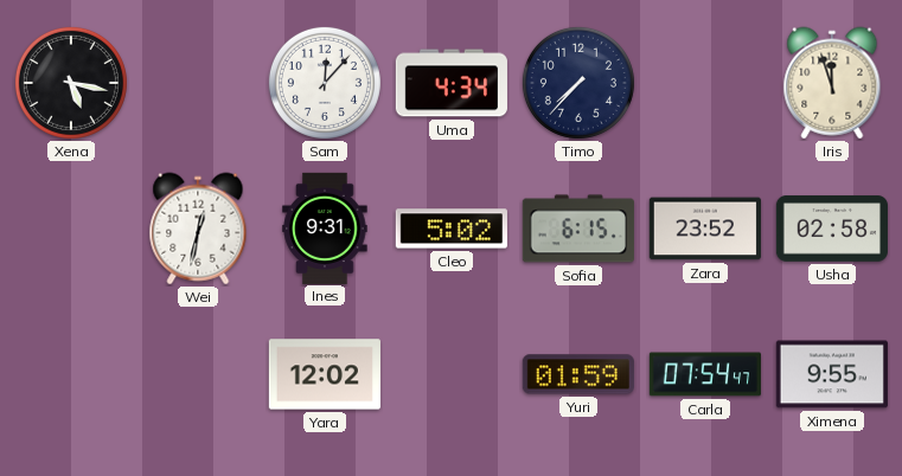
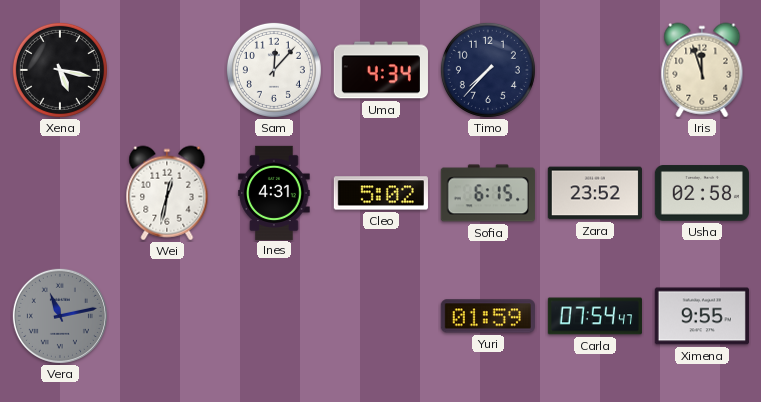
Ines: 9:31 -> 4:31 (274, 192)
Vera: none -> 11:13 (60, 316)
Yara: 12:02 -> none (325, 374)
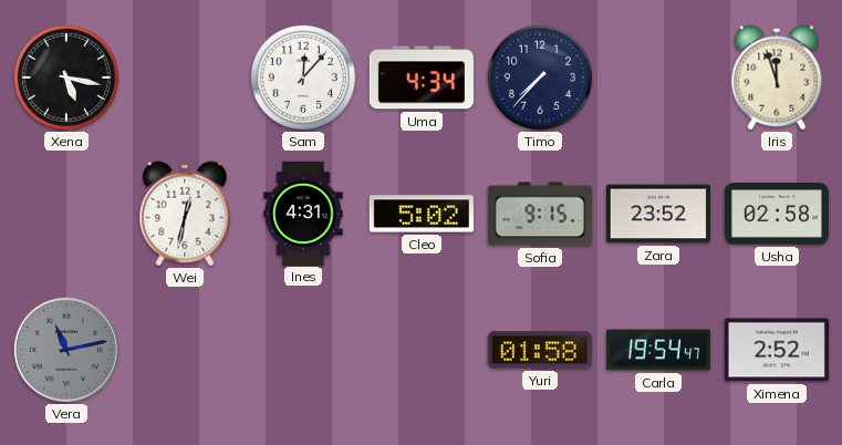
Sofia: 6:15 -> 9:15 (540, 214)
Yuri: 01:59 -> 01:58 (540, 350)
Carla: 07:54 -> 19:54 (658, 350)
Ximena: 9:55 -> 2:52 (777, 350)
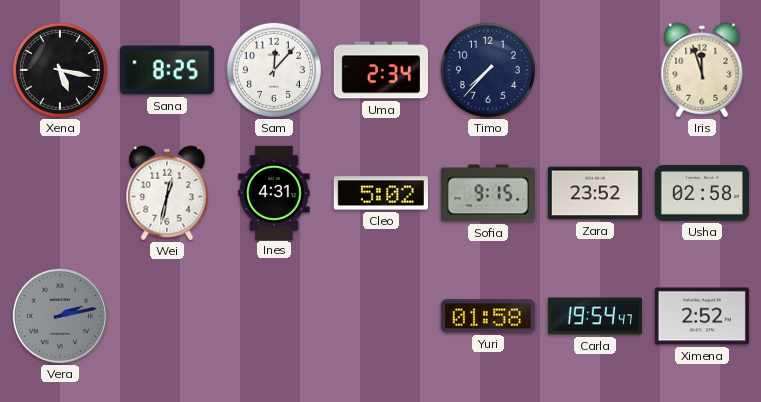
Sana: none -> 8:25 (167, 70)
Uma: 4:34 -> 2:34 (381, 70)
Vera: 11:13 -> 2:13 (60, 316)
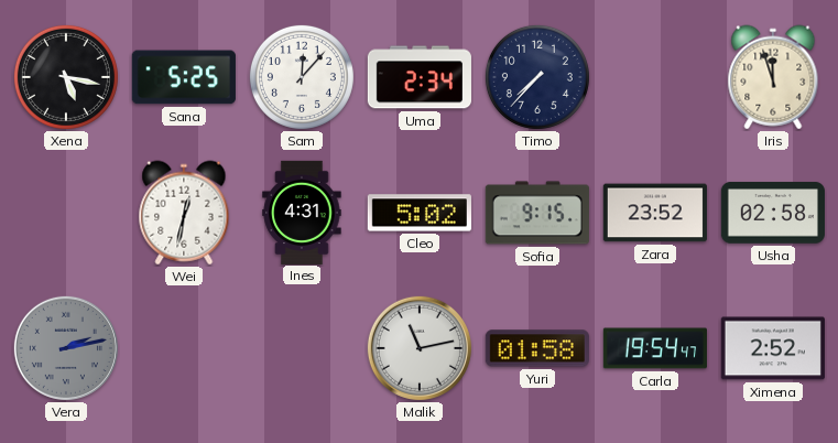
Sana: 8:25 -> 5:25 (184, 77)
Malik: none -> 11:13 (420, 348)
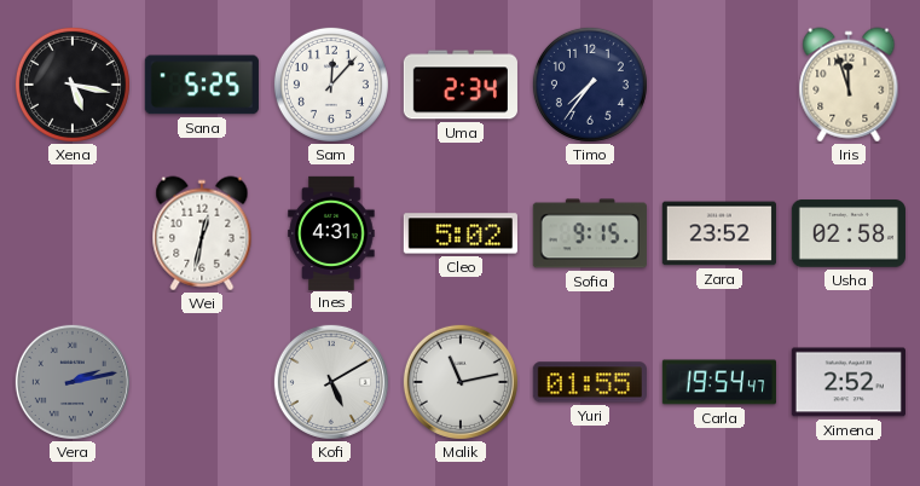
Timo: 7:37 -> 7:36 (590, 85)
Kofi: none -> 5:10 (331, 382)
Yuri: 01:58 -> 01:55 (590, 382)
